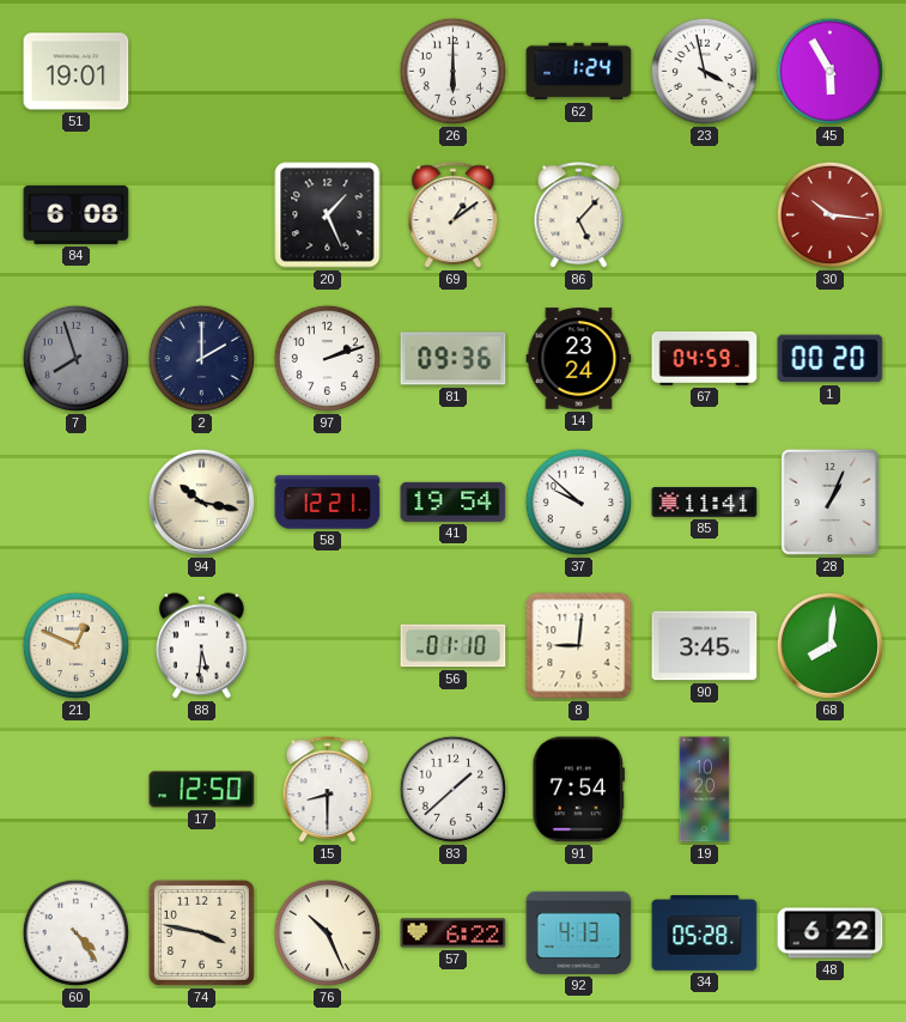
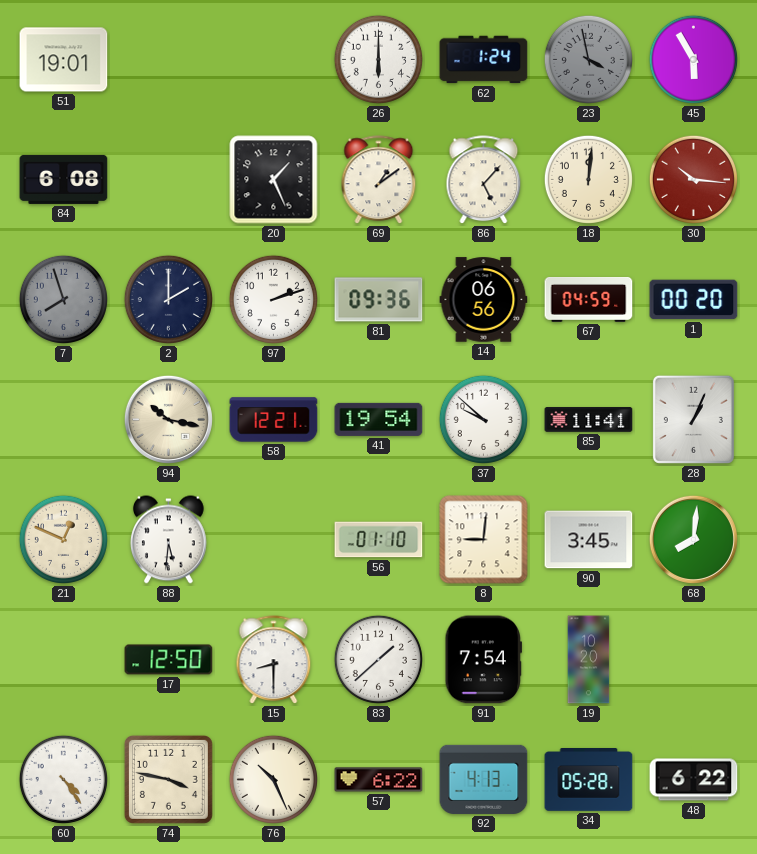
23 dial: white -> grey (588, 59)
18: none -> 12:01 (588, 179)
14: 23:24 -> 06:56 (484, 300)
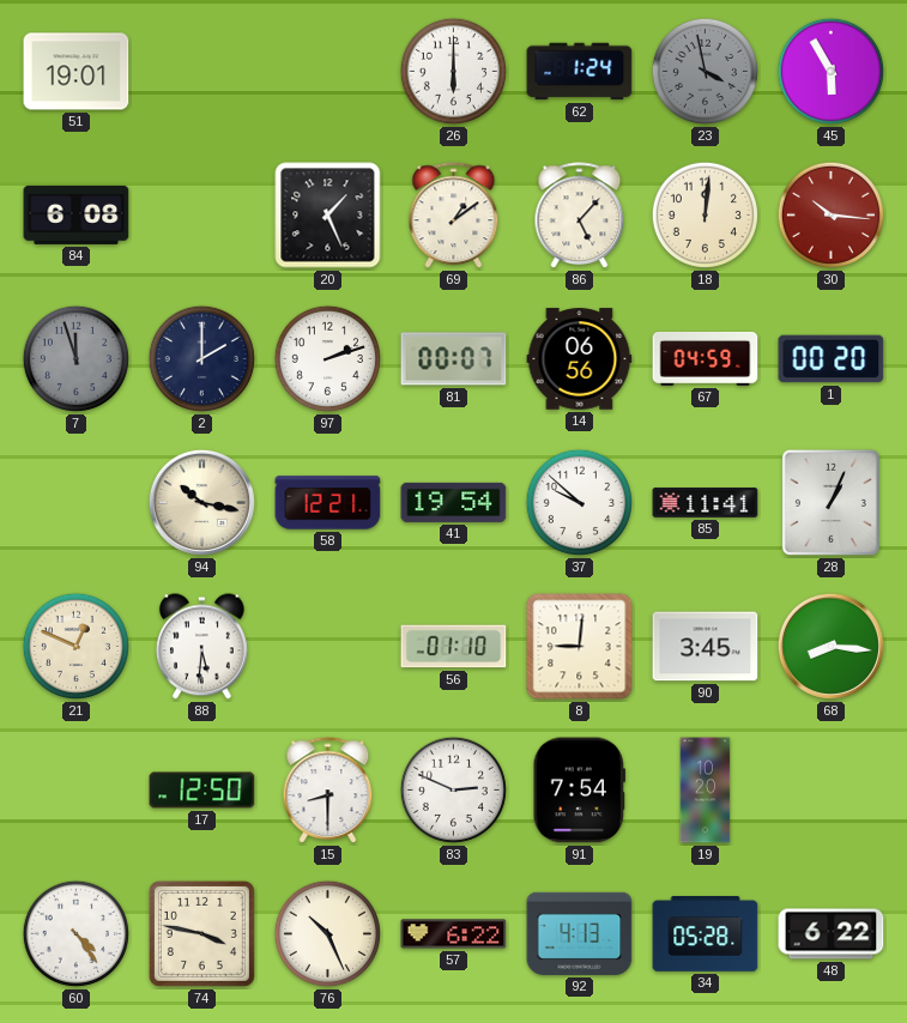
7: 7:57 -> 11:57 (75, 358)
81: 09:36 -> 00:07 (454, 359)
68: 8:01 -> 8:16 (830, 646)
83: 1:38 -> 2:49 (453, 789)
